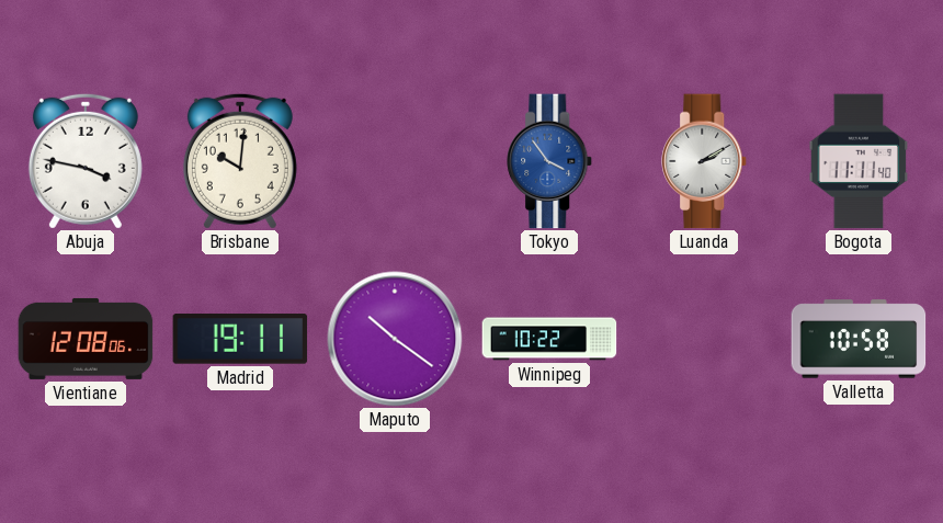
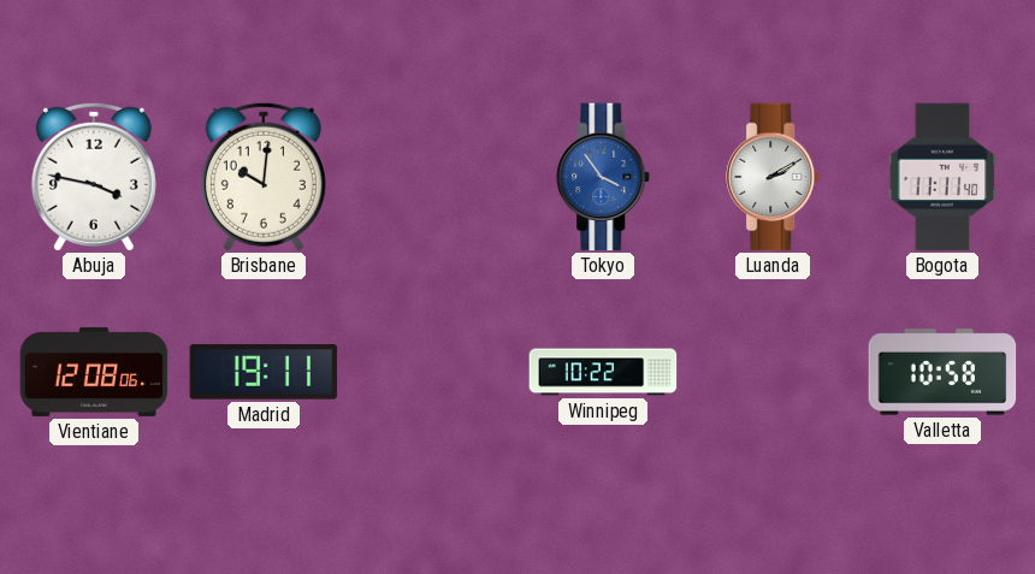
Maputo: 10:21 -> none (395, 339)
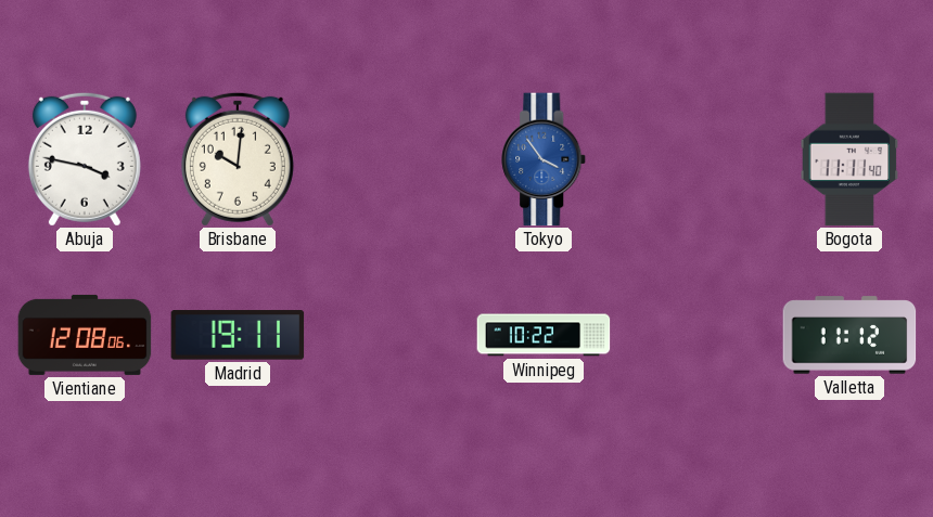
Luanda: 2:10 -> none (774, 177)
Valletta: 10:58 -> 11:12 (849, 335)
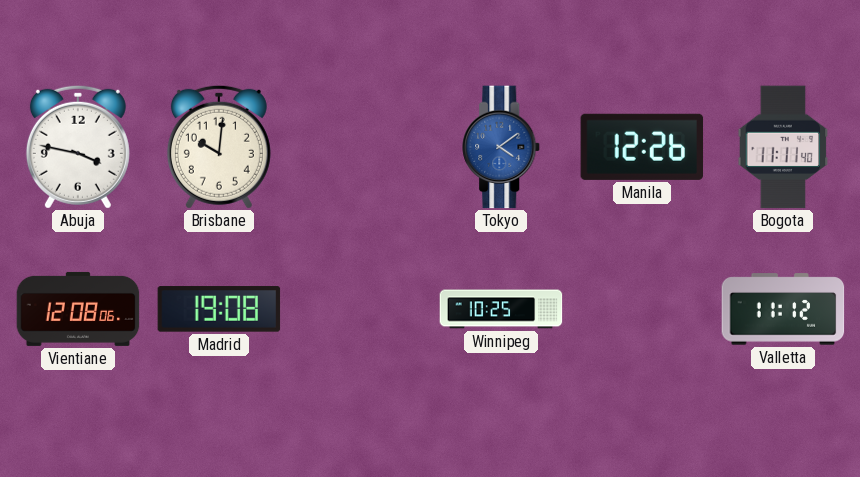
Tokyo: 3:54 -> 4:09 (502, 147)
Manila: none -> 12:26 (642, 147)
Madrid: 19:11 -> 19:08 (219, 309)
Winnipeg: 10:22 -> 10:25 (501, 309)
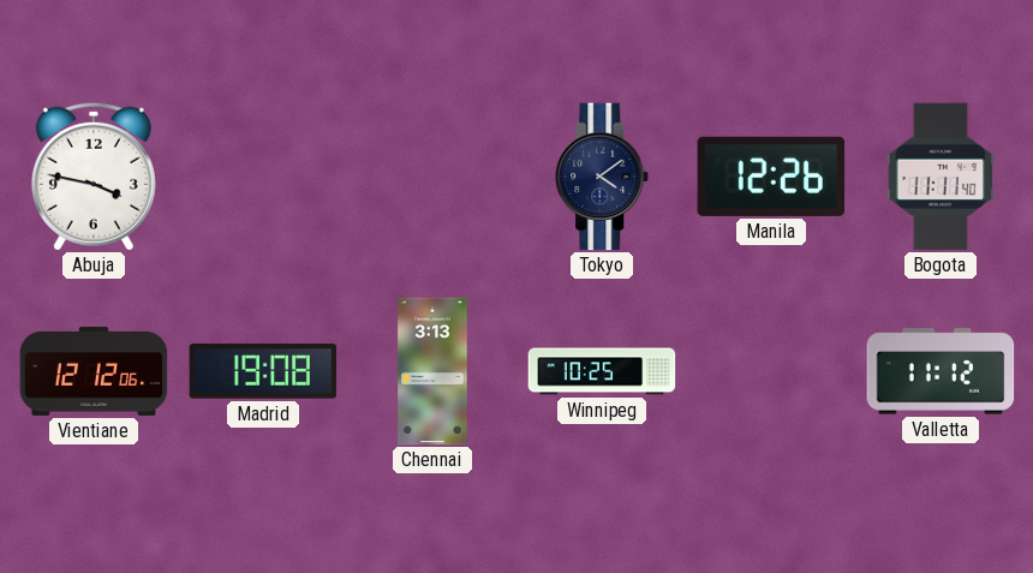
Brisbane: 10:01 -> none (219, 147)
Tokyo dial: blue -> navy (603, 177)
Vientiane: 12:08 -> 12:12 (94, 371)
Chennai: none -> 3:13 (432, 371)
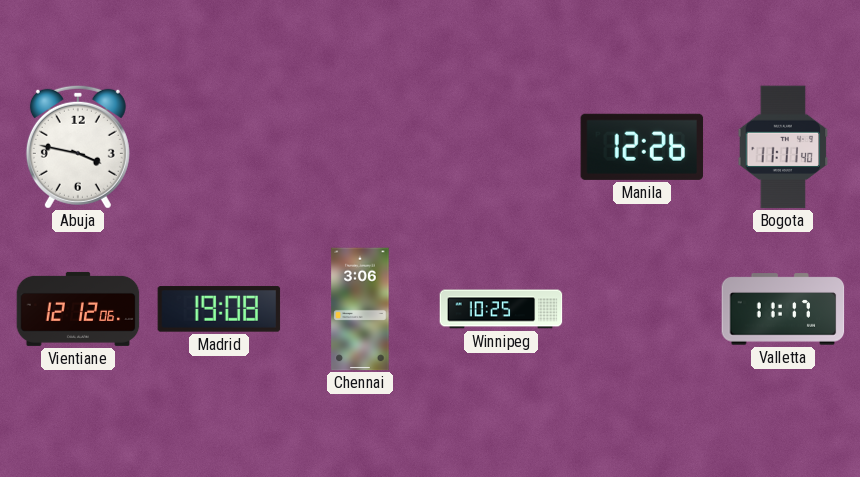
Tokyo: 4:09 -> none (603, 177)
Chennai: 3:13 -> 3:06 (360, 309)
Valletta: 11:12 -> 11:17 (783, 309)
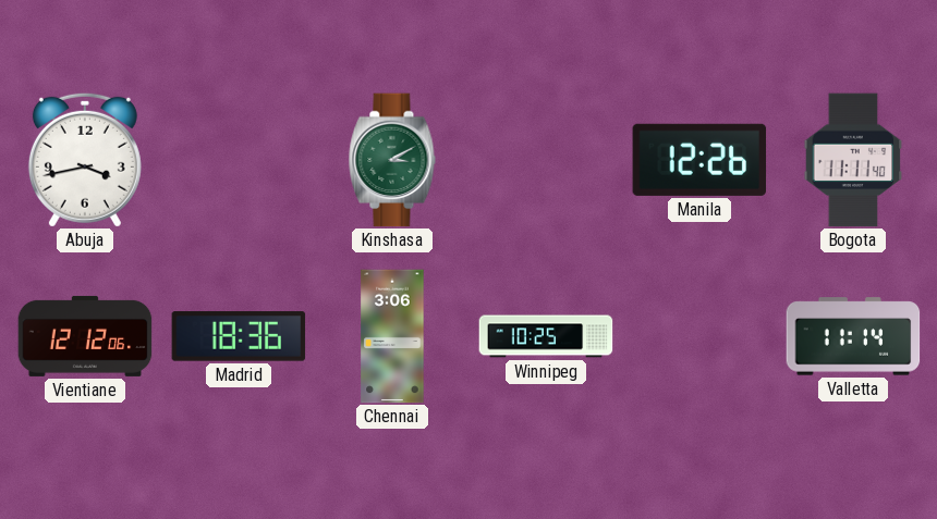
Abuja: 3:47 -> 3:43 (85, 160)
Kinshasa: none -> 3:10 (392, 160)
Madrid: 19:08 -> 18:36 (239, 336)
Valletta: 11:17 -> 11:14 (853, 336)
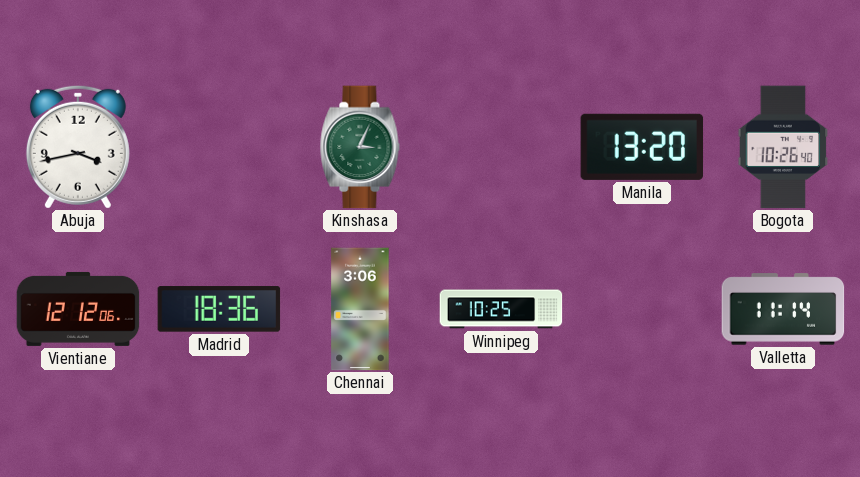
Kinshasa: 3:10 -> 3:04 (360, 147)
Manila: 12:26 -> 13:20 (642, 147)
Bogota: 11:11 -> 10:26 (783, 147)
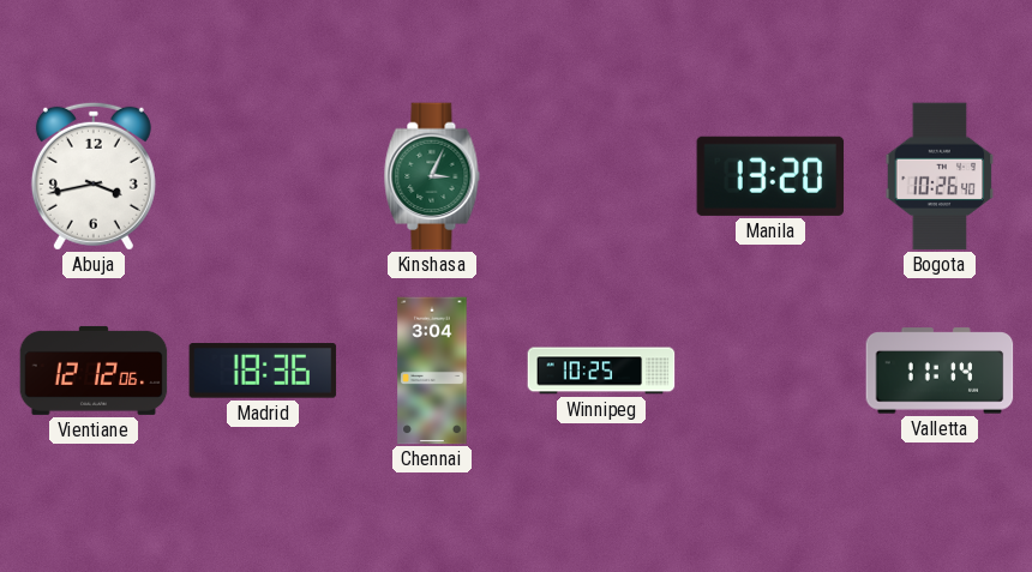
Chennai: 3:06 -> 3:04 (432, 371)
